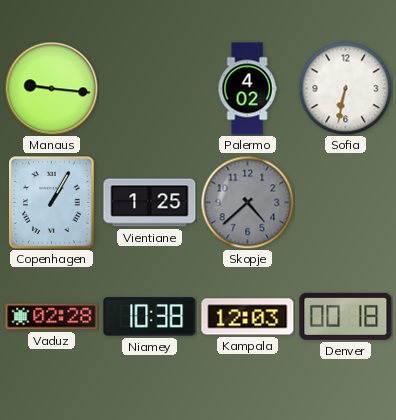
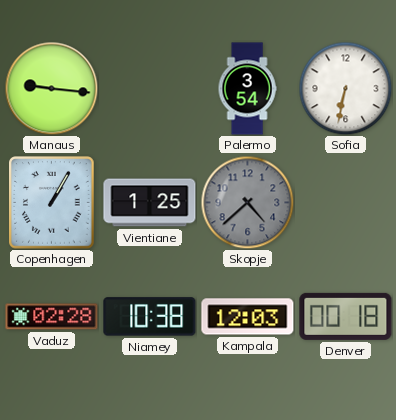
Palermo: 4:02 -> 3:54 (247, 89)
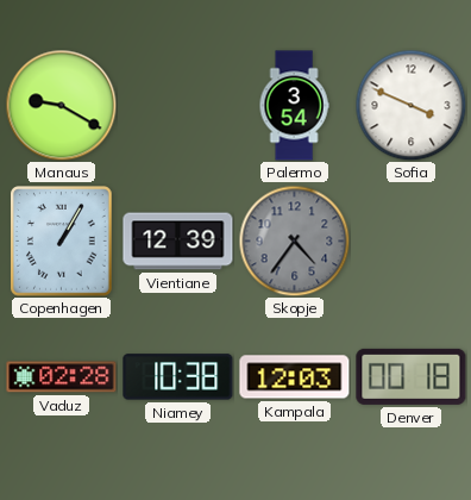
Manaus: 9:16 -> 9:20 (61, 105)
Sofia: 6:32 -> 3:49 (410, 105)
Vientiane: 1:25 -> 12:39 (178, 242)
Skopje: 4:38 -> 4:36 (294, 240)
